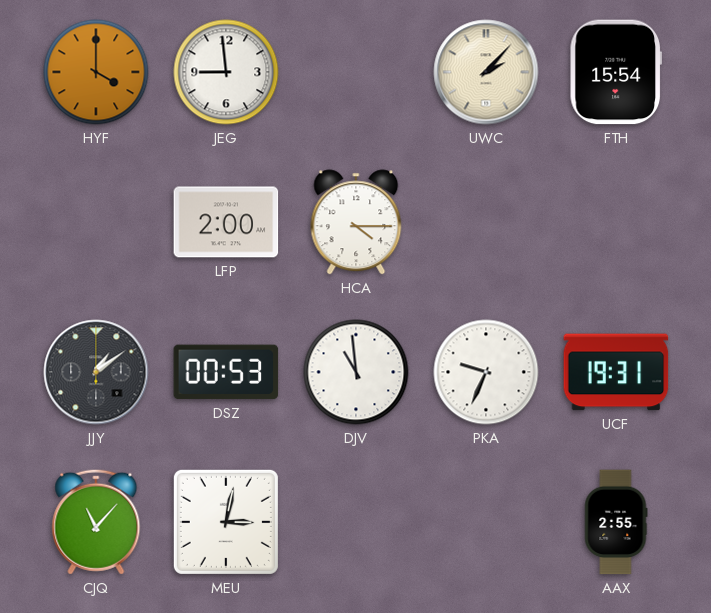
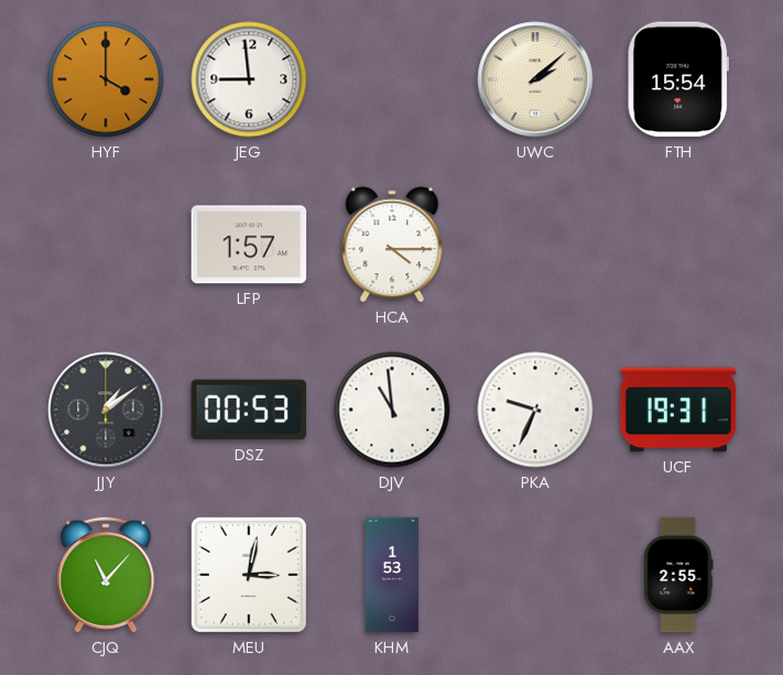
UWC: 2:07 -> 2:08 (535, 79)
LFP: 2:00 -> 1:57 (249, 244)
KHM: none -> 1:53 (392, 575)
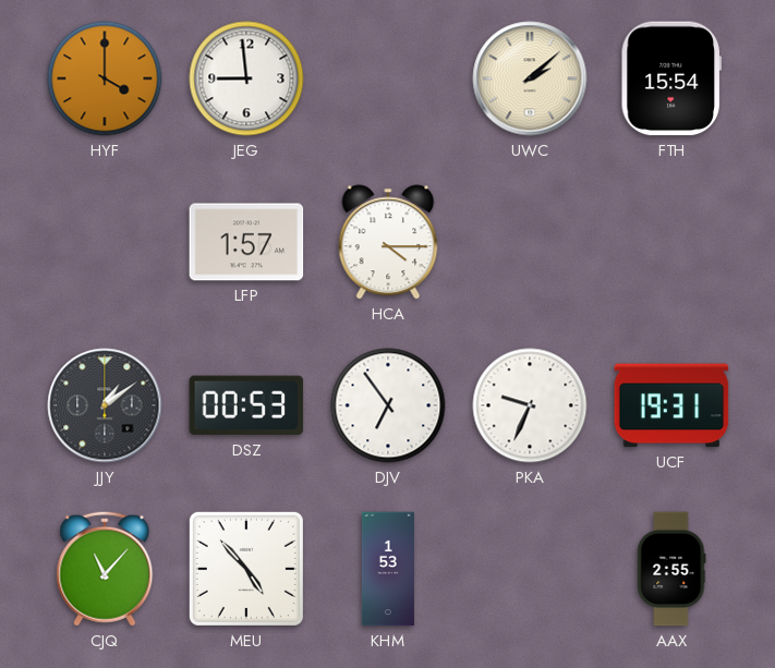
DJV: 10:59 -> 6:54 (388, 405)
MEU: 3:02 -> 4:53 (246, 569)
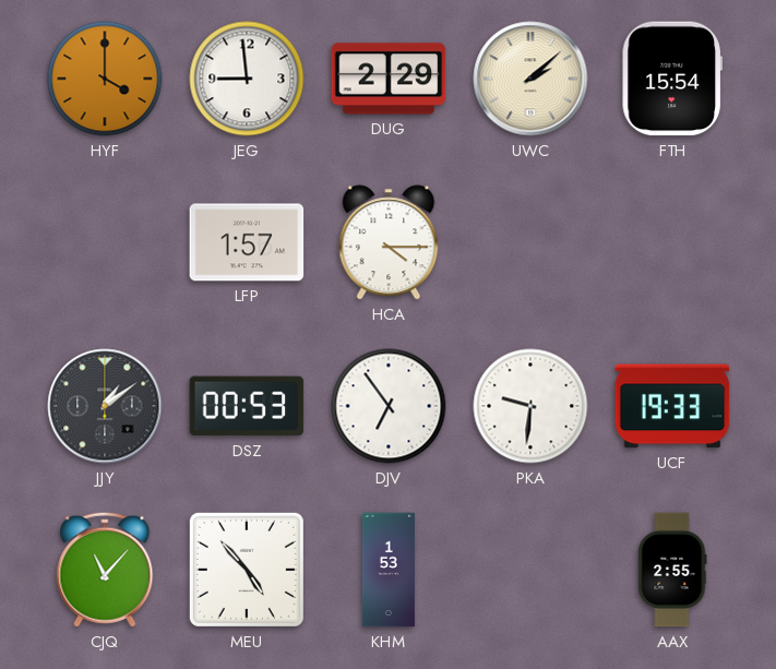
DUG: none -> 2:29 (389, 79)
PKA: 9:34 -> 9:31 (530, 406)
UCF: 19:31 -> 19:33 (672, 406)
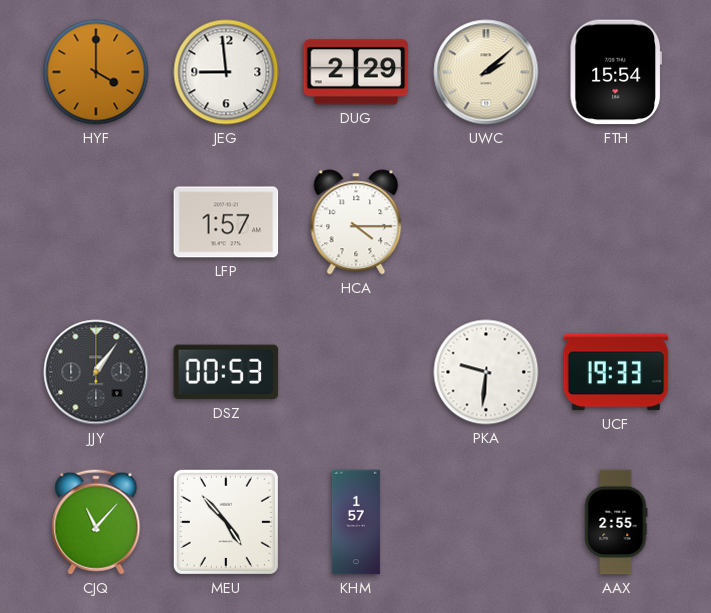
JJY: 1:09 -> 1:06 (96, 372)
DJV: 6:54 -> none (389, 406)
KHM: 1:53 -> 1:57 (356, 522)
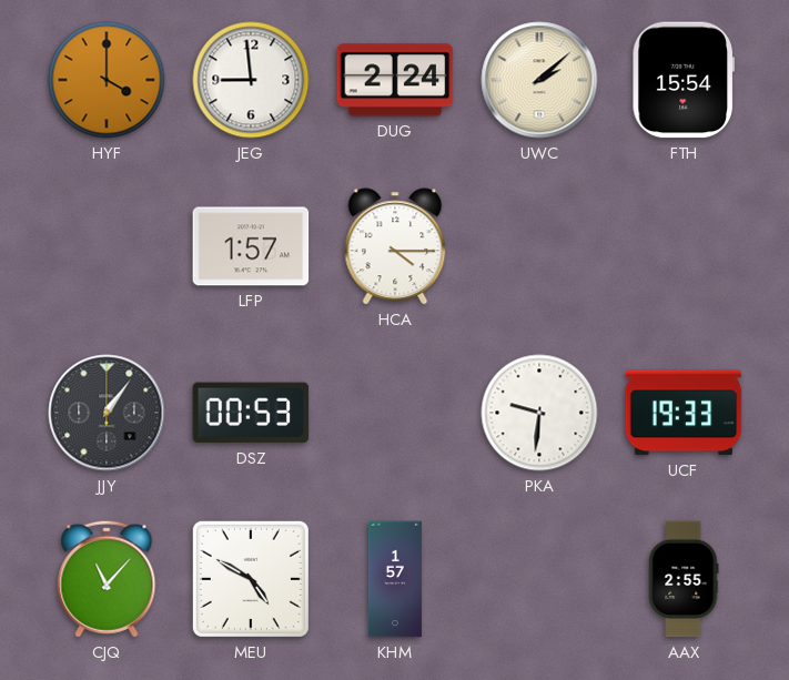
DUG: 2:29 -> 2:24 (395, 80)
MEU: 4:53 -> 4:50 (251, 579)
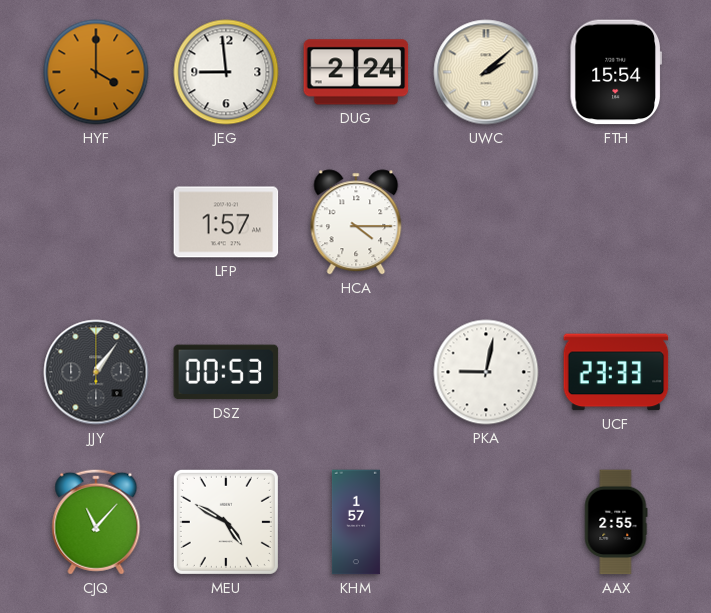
PKA: 9:31 -> 9:02 (486, 372)
UCF: 19:33 -> 23:33 (616, 372)
